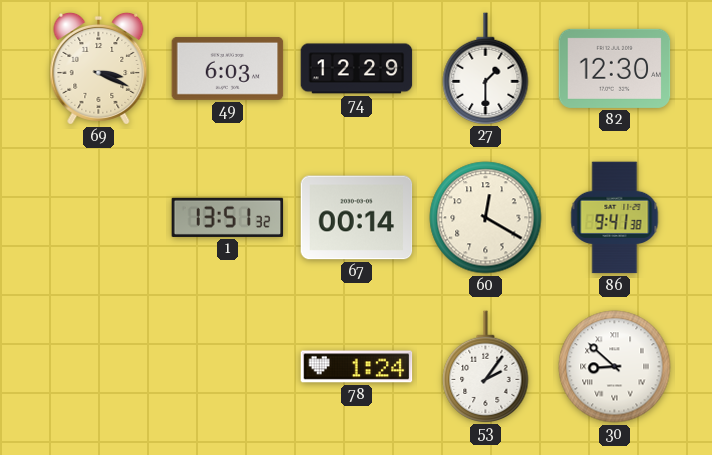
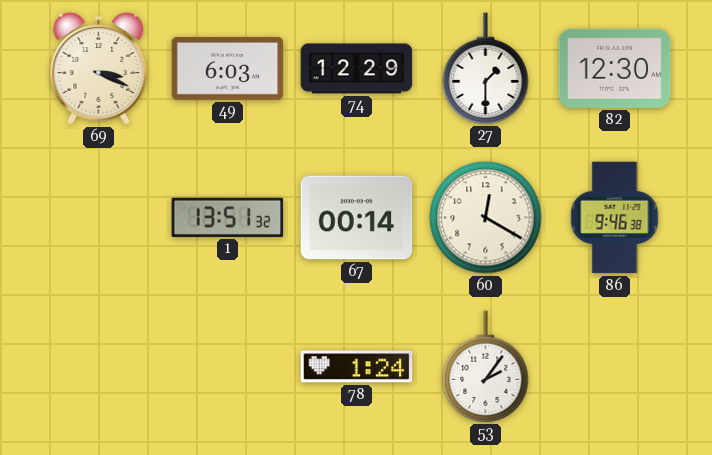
86: 9:41 -> 9:46 (615, 218)
30: 8:52 -> none (615, 367)
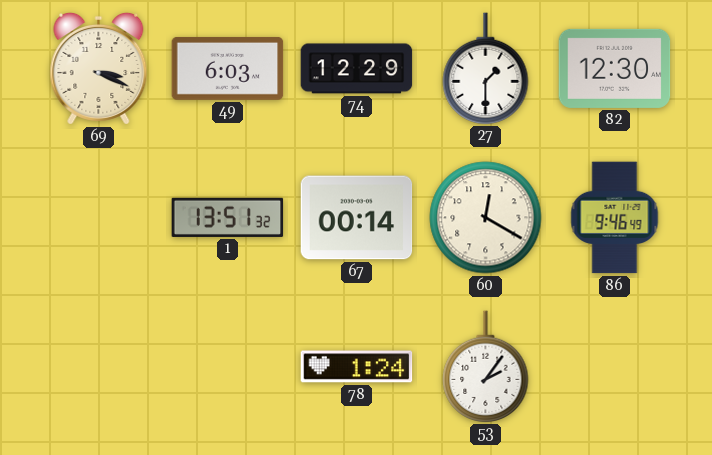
86: 9:46:38 -> 9:46:49 (615, 218)
